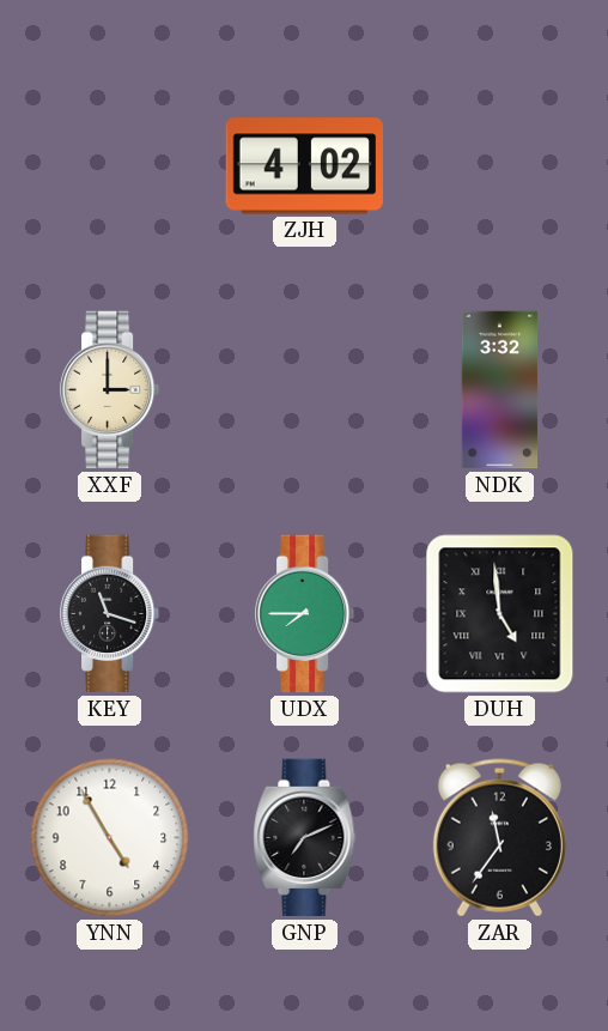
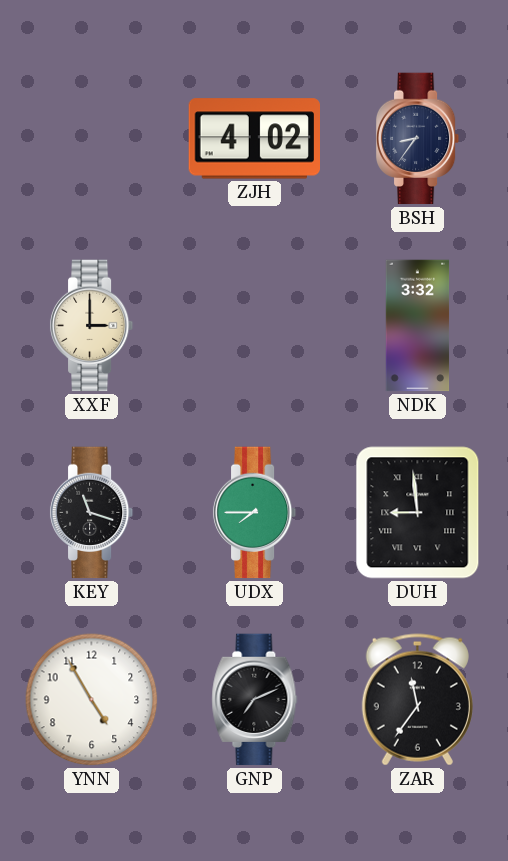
BSH: none -> 8:36 (418, 139)
DUH: 4:59 -> 8:59 (418, 513)
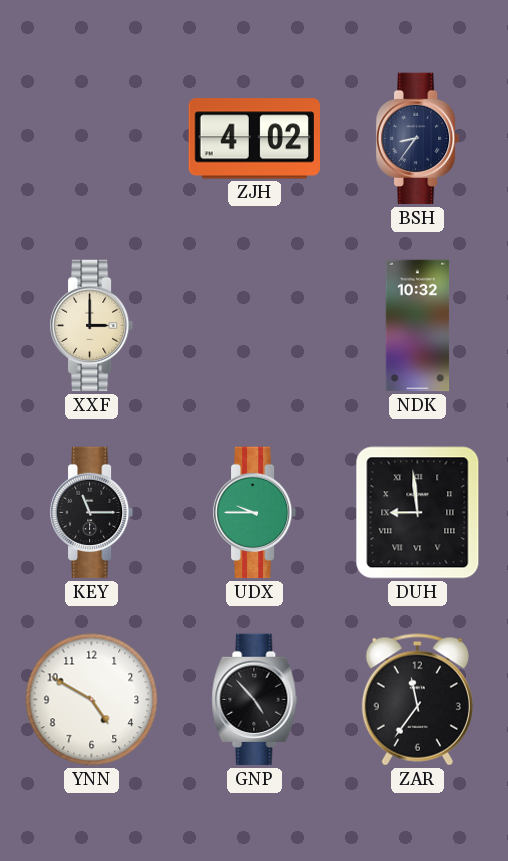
NDK: 3:32 -> 10:32 (418, 326)
KEY: 11:18 -> 11:15 (92, 513)
UDX: 7:45 -> 9:45 (255, 513)
YNN: 4:55 -> 4:50 (92, 700)
GNP: 7:11 -> 4:53 (255, 700)
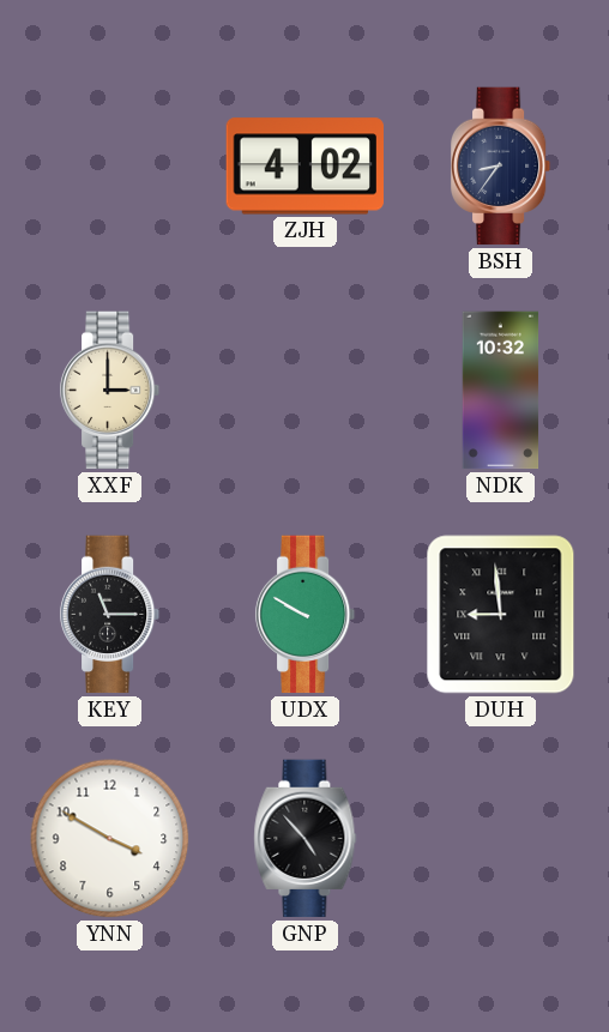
UDX: 9:45 -> 9:50 (306, 615)
YNN: 4:50 -> 3:50 (110, 839)
ZAR: 11:36 -> none (417, 700)
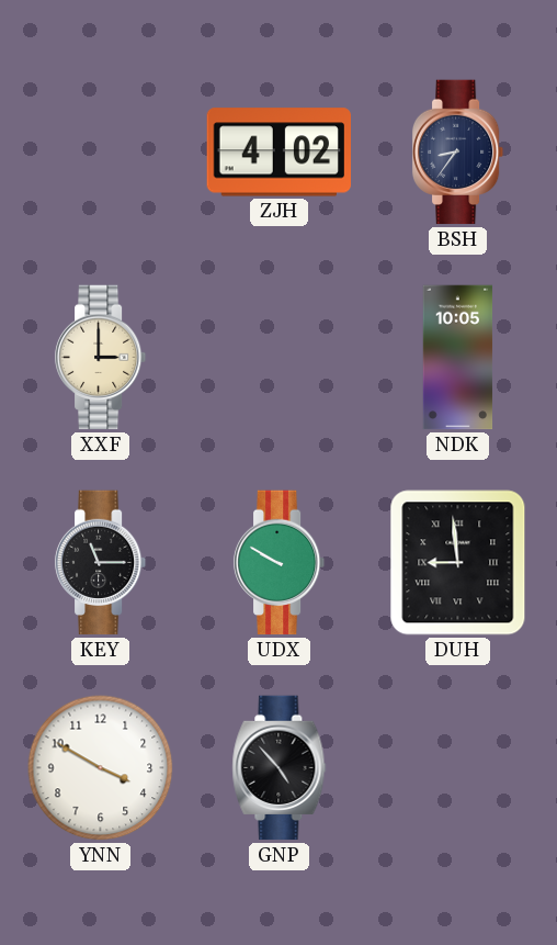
NDK: 10:32 -> 10:05 (458, 358)
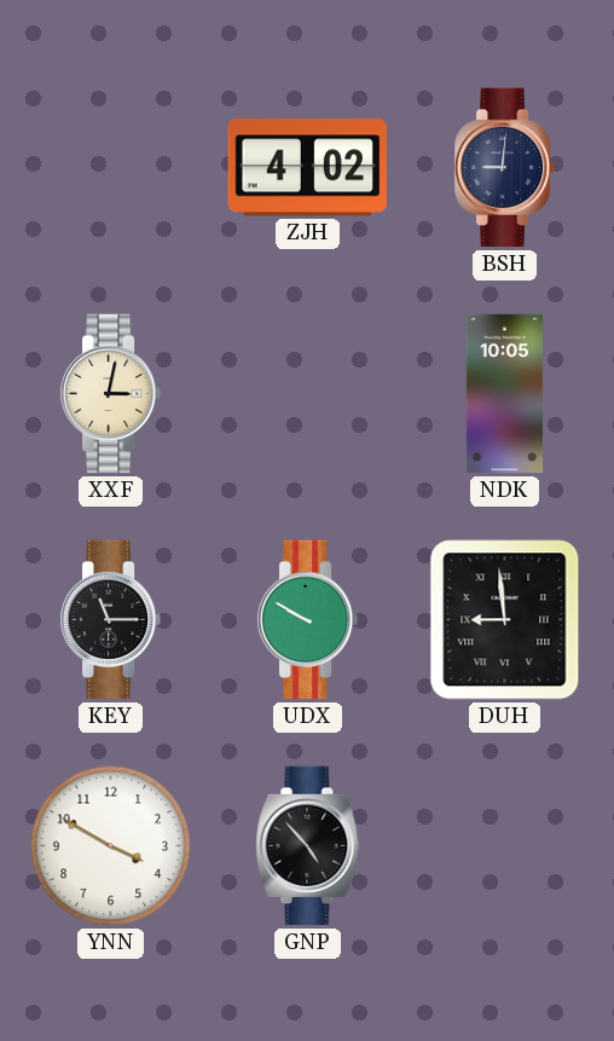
BSH: 8:36 -> 9:01 (505, 168)
XXF: 3:00 -> 3:02 (111, 394)
